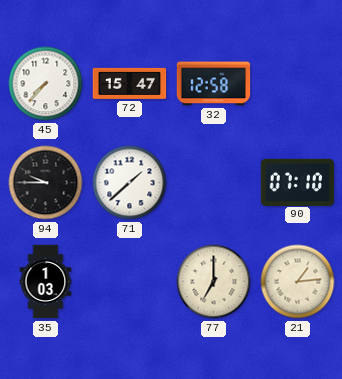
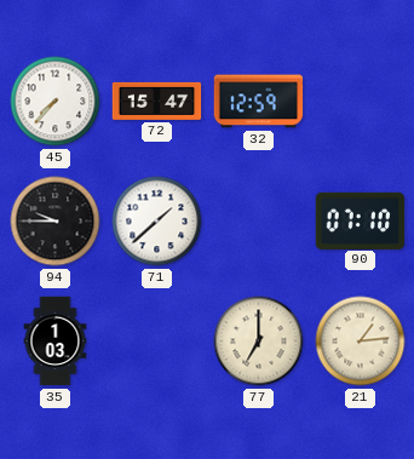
32: 12:58 -> 12:59 (259, 102)
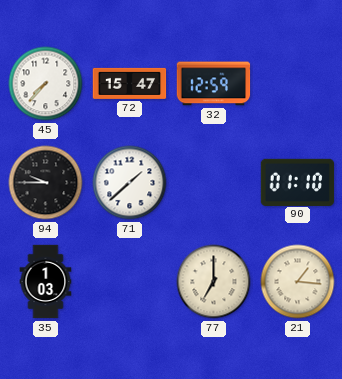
90: 07:10 -> 01:10 (298, 182)
21: 1:14 -> 1:16 (298, 282)
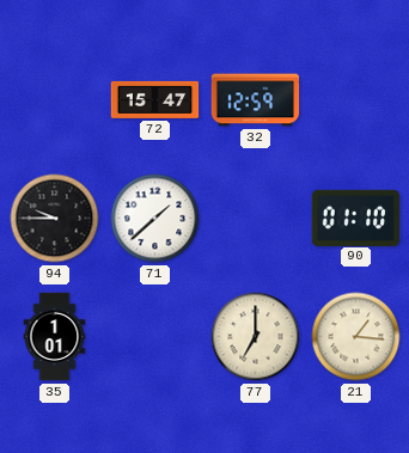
45: 7:37 -> none (46, 84)
35: 1:03 -> 1:01 (55, 337)
